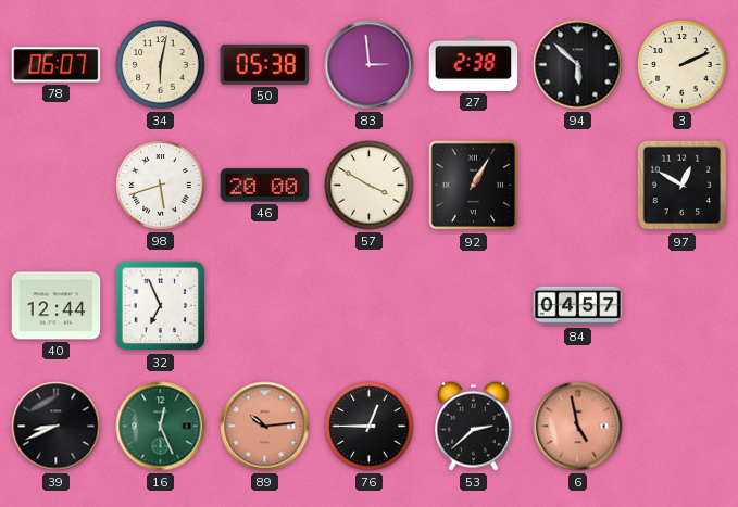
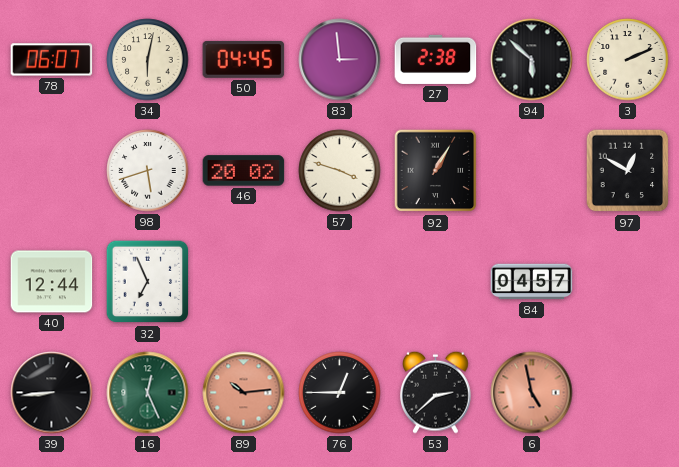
50: 05:38 -> 04:45 (244, 59)
46: 20:00 -> 20:02 (244, 171)
57: 3:50 -> 3:48 (340, 171)
39: 8:41 -> 8:44 (52, 393)
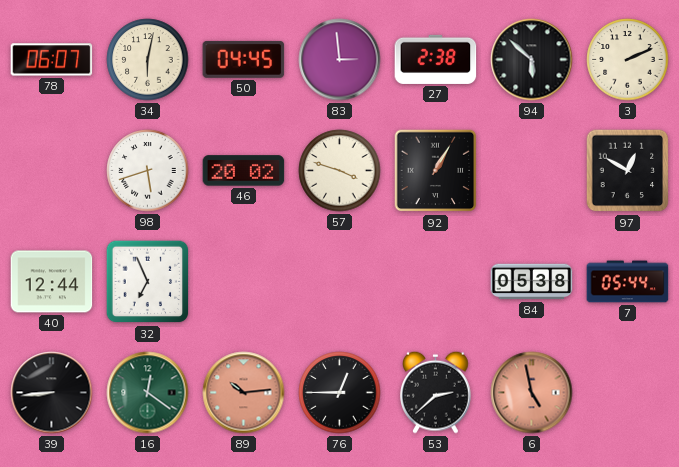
84: 04:57 -> 05:38 (532, 282)
7: none -> 05:44 (628, 282)
16: 12:26 -> 12:21 (148, 393)
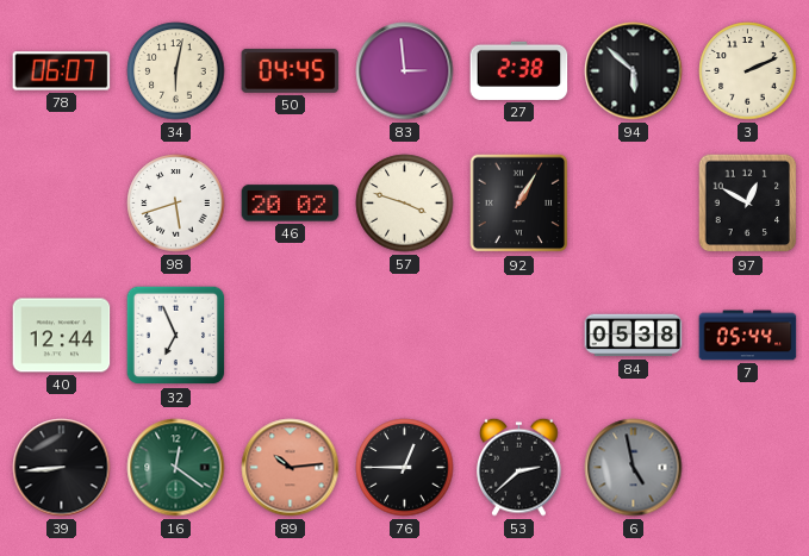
6 dial: salmon -> grey (634, 468)
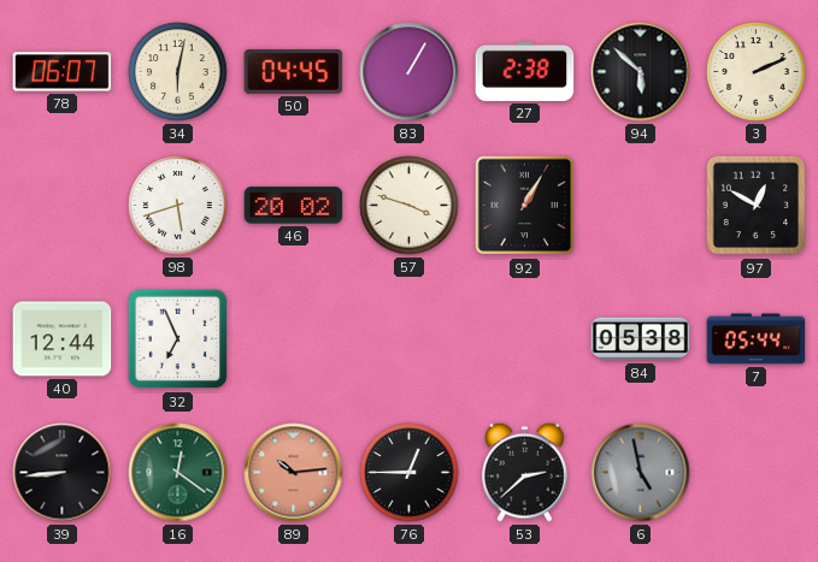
83: 2:59 -> 1:05 (410, 72)
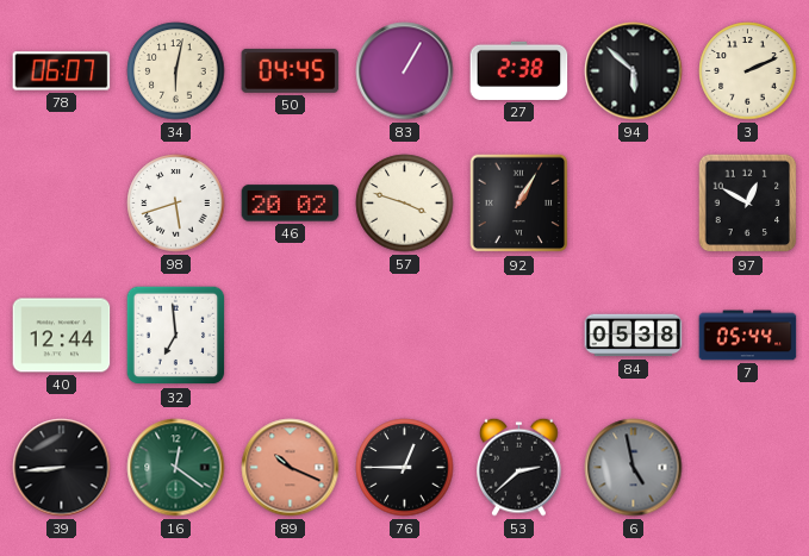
32: 6:56 -> 6:59 (176, 336)
89: 10:14 -> 10:19 (291, 468)
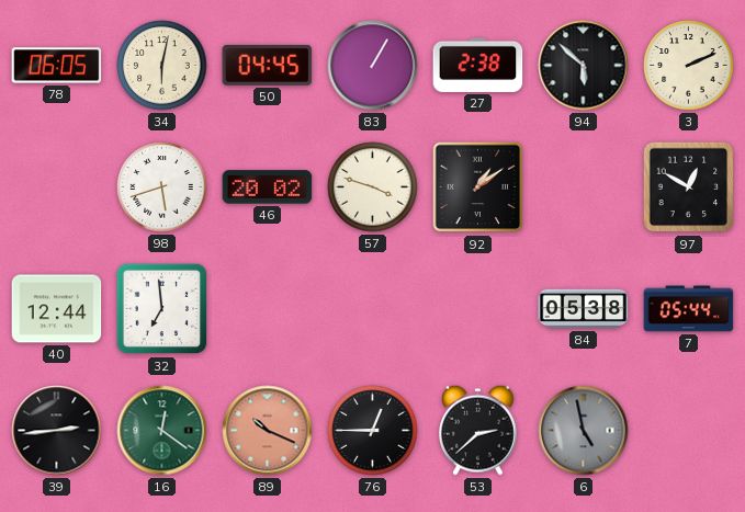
78: 06:07 -> 06:05 (57, 66)
92: 1:05 -> 1:09 (478, 187)
39: 8:44 -> 2:44 (57, 431)
